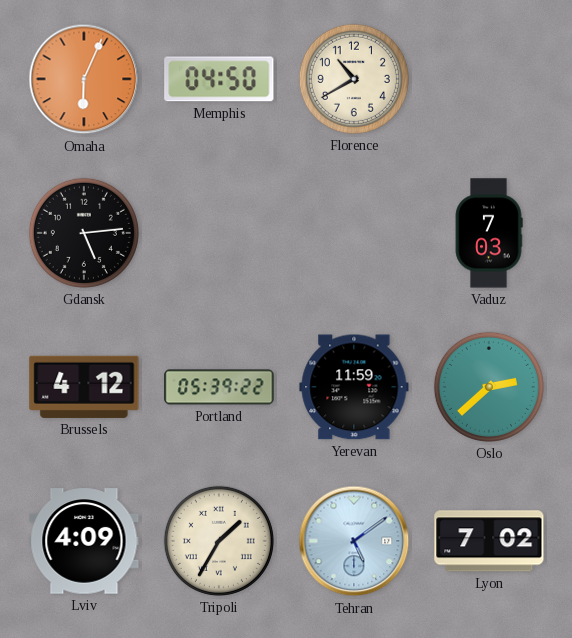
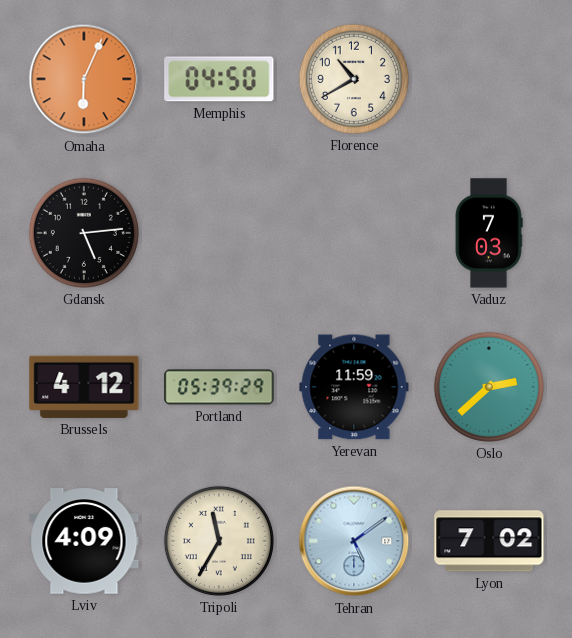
Portland: 05:39:22 -> 05:39:29 (219, 387)
Tripoli: 1:35 -> 11:35 (219, 541)
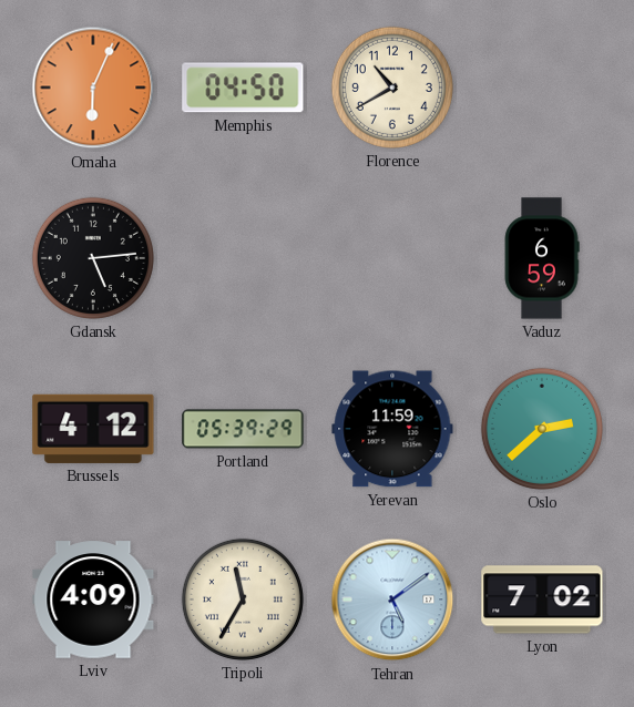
Vaduz: 7:03 -> 6:59 (542, 258)
